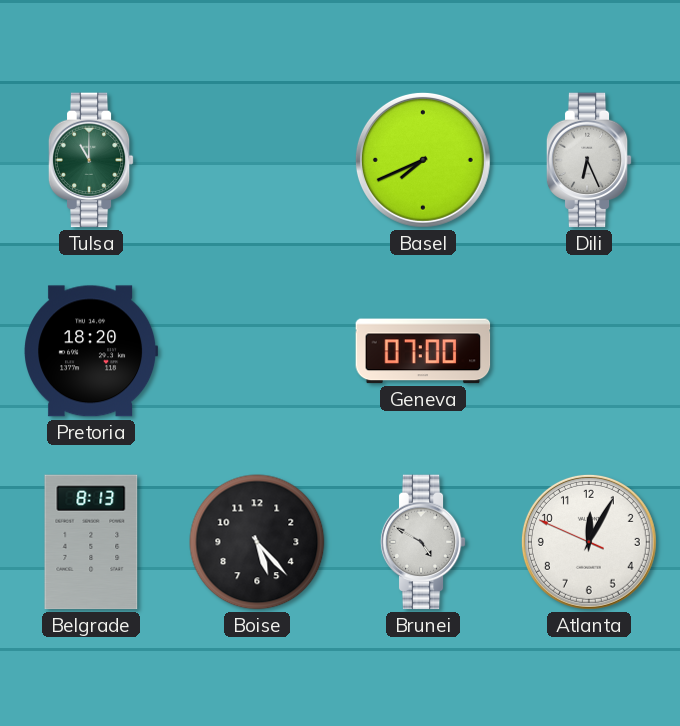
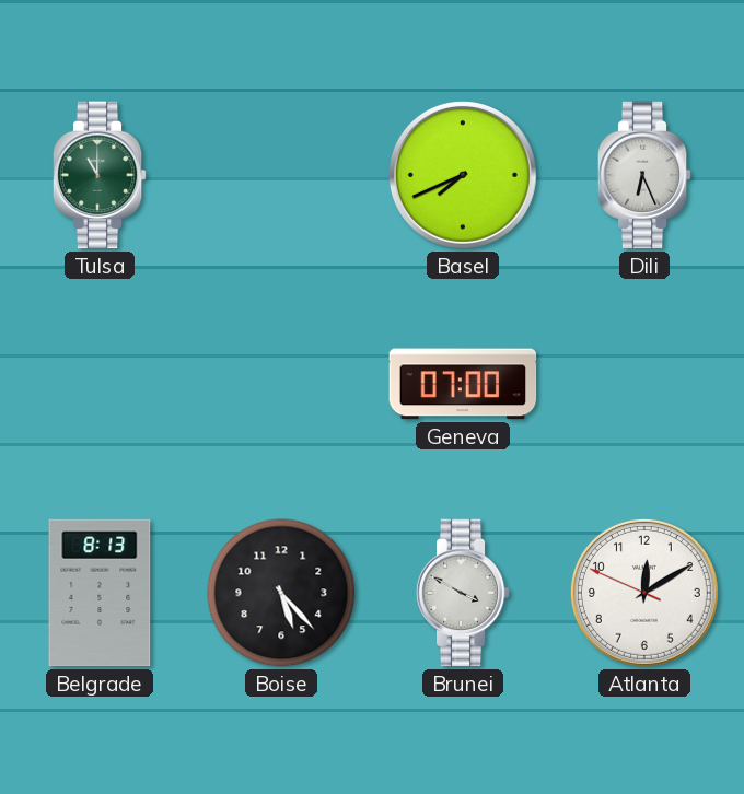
Pretoria: 18:20 -> none (92, 351)
Brunei: 4:50 -> 3:50 (463, 593)
Atlanta: 12:04 -> 12:09 (644, 593)
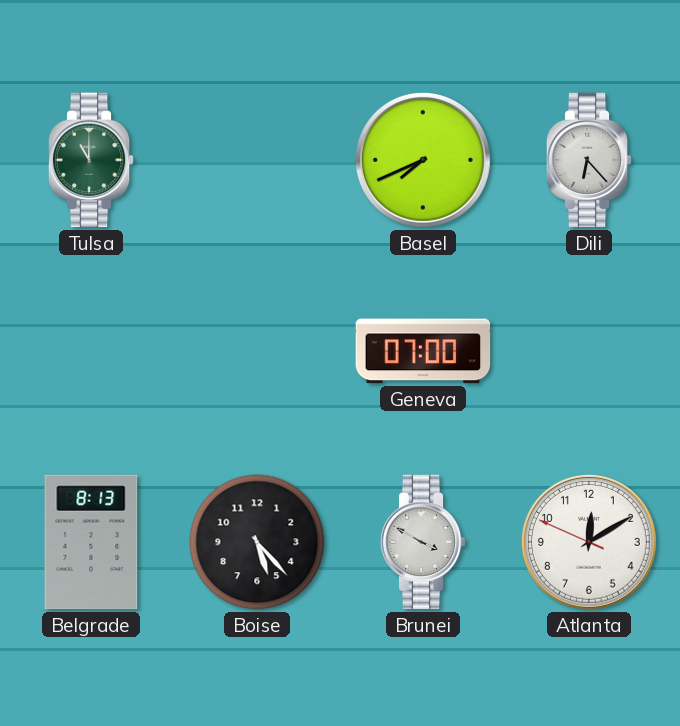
Dili: 6:26 -> 6:23 (589, 160)
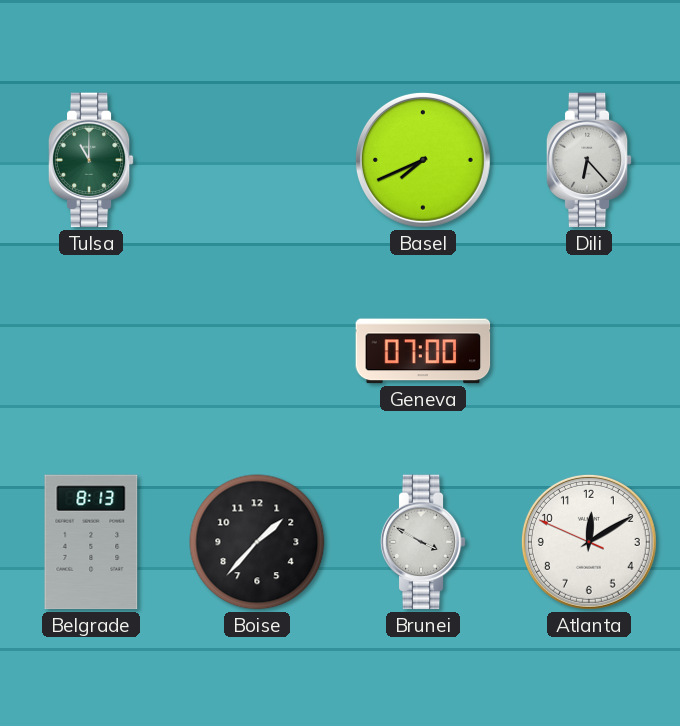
Boise: 5:23 -> 1:37 (257, 542)
